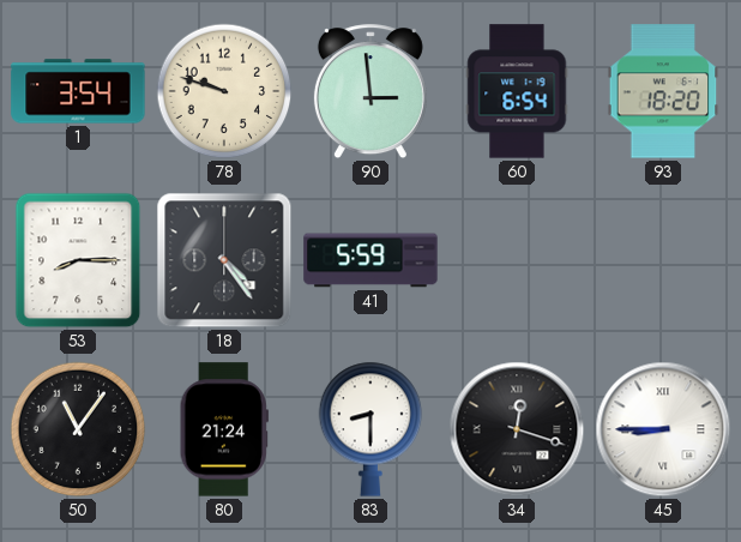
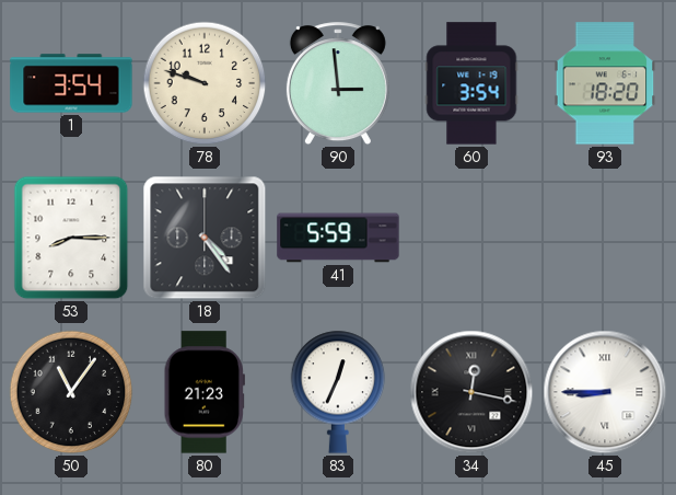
60: 6:54 -> 3:54 (471, 83)
80: 21:24 -> 21:23 (205, 392)
83: 8:30 -> 12:34 (338, 392)
34: 12:18 -> 12:17 (471, 392)
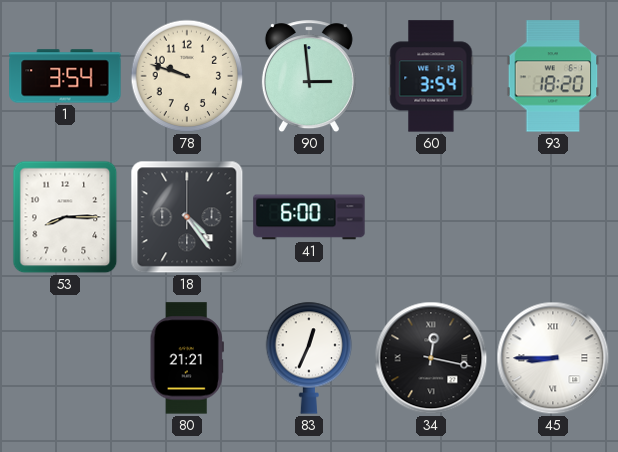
41: 5:59 -> 6:00 (309, 217)
50: 11:06 -> none (71, 392)
80: 21:23 -> 21:21 (187, 358)
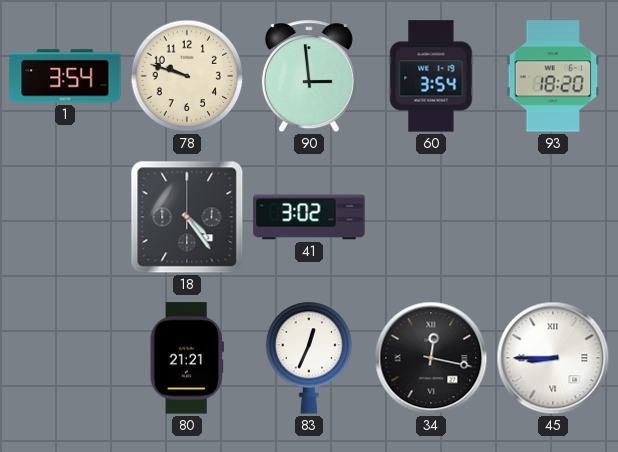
53: 8:15 -> none (65, 217)
41: 6:00 -> 3:02 (309, 217)
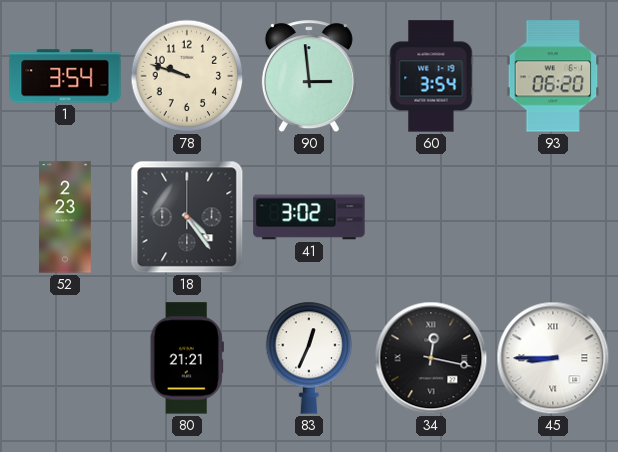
93: 18:20 -> 06:20 (553, 76)
52: none -> 2:23 (65, 217)
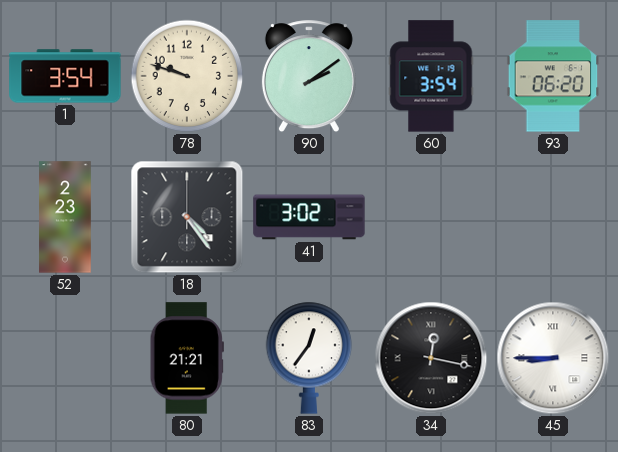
90: 2:59 -> 2:09 (309, 77)
83: 12:34 -> 12:36 (309, 358)
